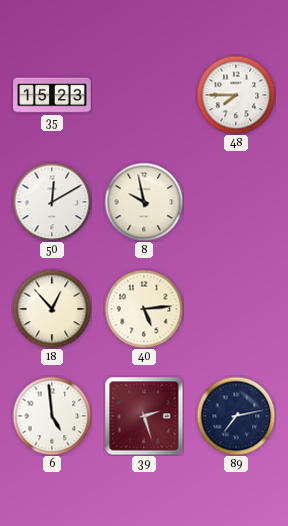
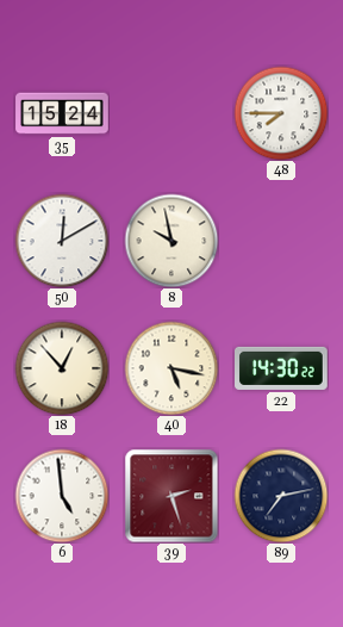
35: 15:23 -> 15:24 (62, 113)
40: 5:14 -> 5:17 (171, 368)
22: none -> 14:30 (282, 368)
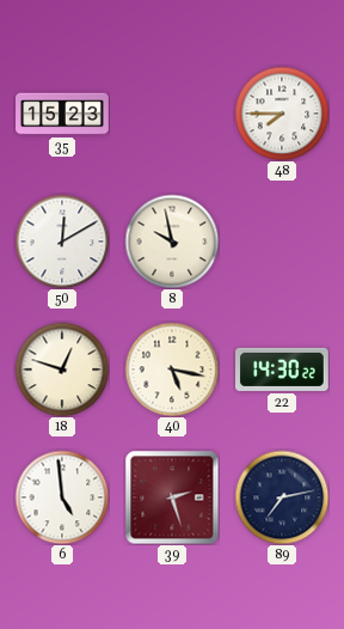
35: 15:24 -> 15:23 (62, 114)
18: 12:53 -> 12:48 (62, 370)
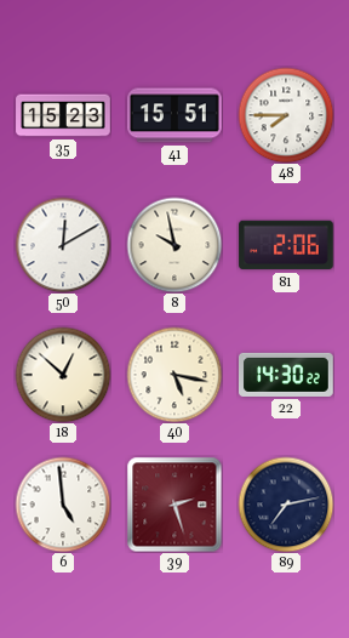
41: none -> 15:51 (174, 115)
81: none -> 2:06 (286, 245)
18: 12:48 -> 12:52 (63, 375)
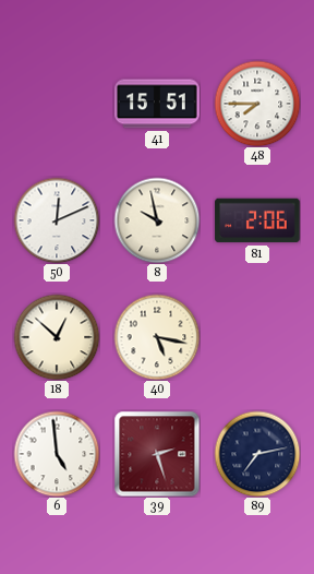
35: 15:23 -> none (63, 115)
50: 12:10 -> 12:11 (57, 220)
22: 14:30 -> none (287, 375)
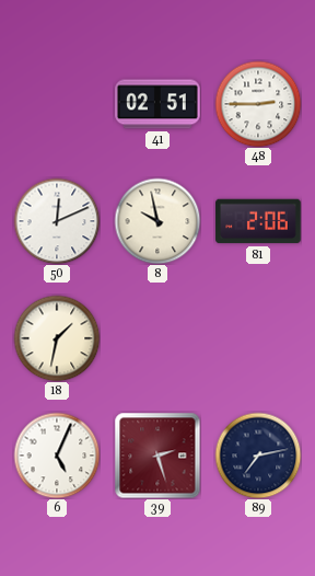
41: 15:51 -> 02:51 (157, 104)
48: 7:45 -> 2:45 (258, 104)
18: 12:52 -> 1:32 (57, 338)
40: 5:17 -> none (157, 337)
6: 4:59 -> 5:04 (57, 456)
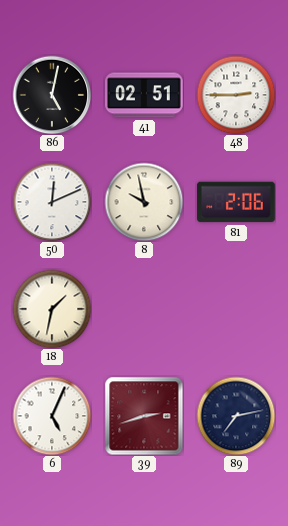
86: none -> 5:02 (52, 95)
39: 2:27 -> 2:42 (144, 416)
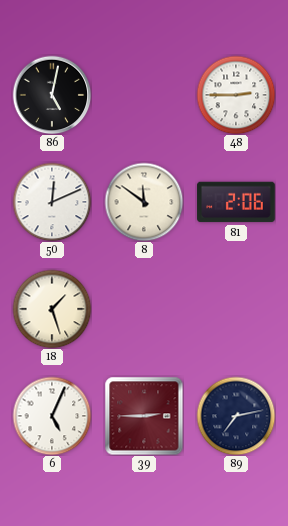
41: 02:51 -> none (144, 95)
8: 9:58 -> 11:51 (144, 202)
18: 1:32 -> 1:27 (52, 309)
39: 2:42 -> 2:45 (144, 416)
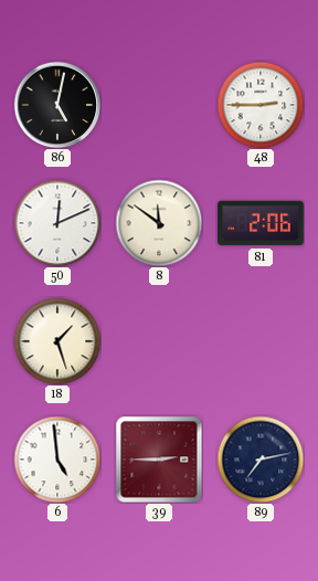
6: 5:04 -> 4:59 (57, 459)
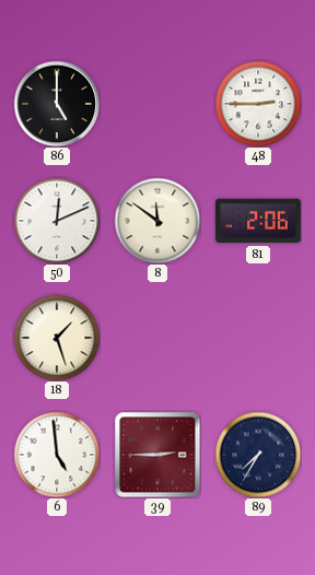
86: 5:02 -> 5:00 (57, 104)
89: 7:13 -> 7:35 (258, 455)
